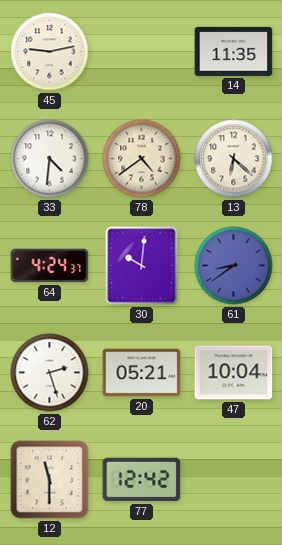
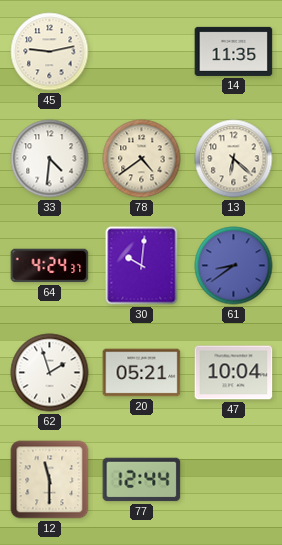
62: 2:27 -> 1:57 (50, 373)
77: 12:42 -> 12:44 (142, 480)
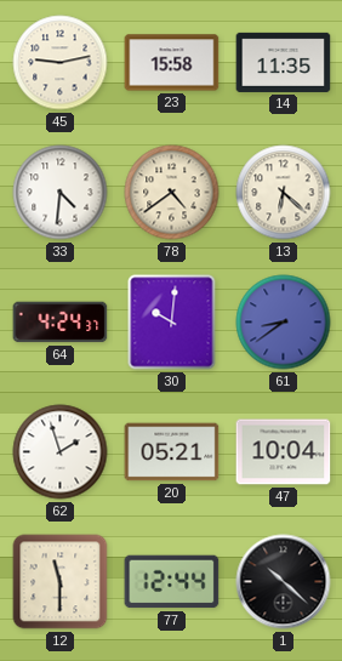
23: none -> 15:58 (172, 63)
1: none -> 10:22 (284, 582)
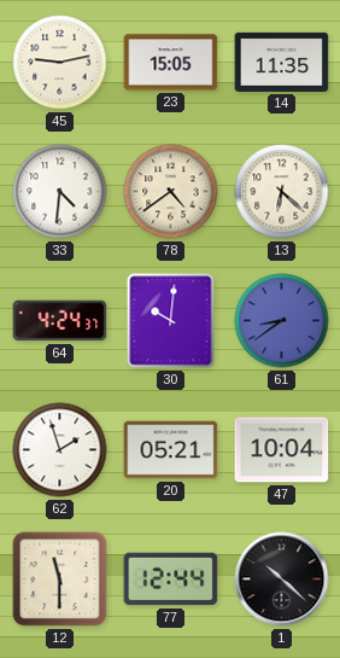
23: 15:58 -> 15:05 (171, 63)
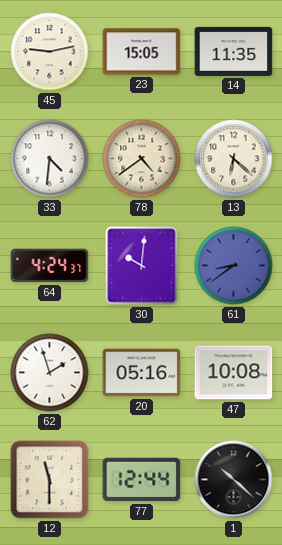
20: 05:21 -> 05:16 (142, 373)
47: 10:04 -> 10:08 (234, 373)
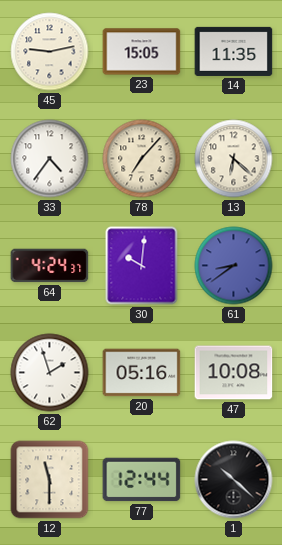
33: 4:31 -> 4:36 (50, 159)
78: 4:39 -> 7:07 (142, 159)
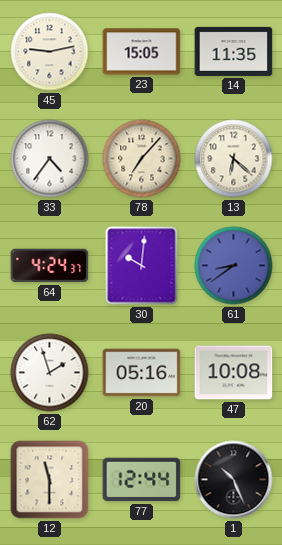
1: 10:22 -> 10:26 (234, 480)
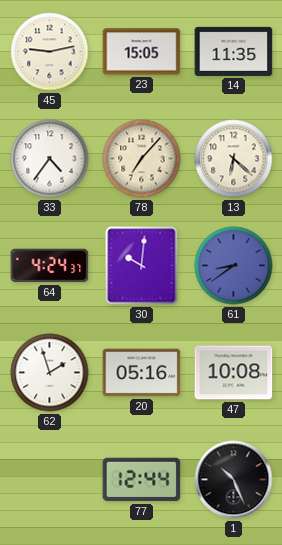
12: 11:30 -> none (50, 480)
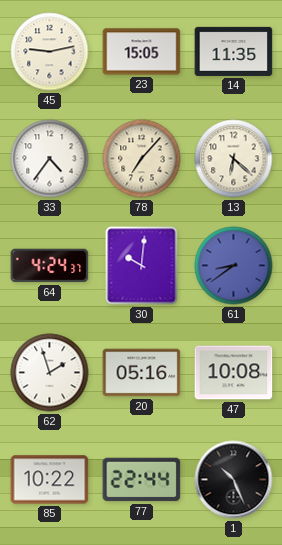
85: none -> 10:22 (50, 480)
77: 12:44 -> 22:44 (142, 480)
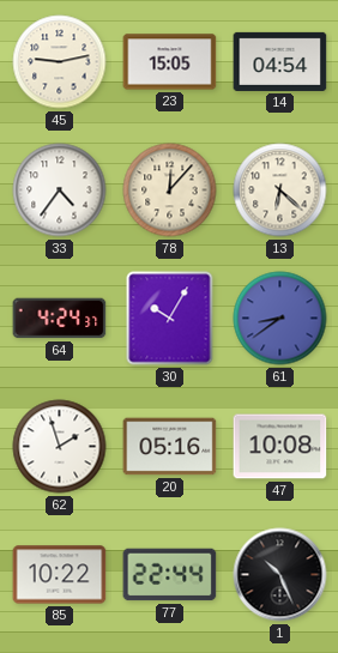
14: 11:35 -> 04:54 (280, 61)
78: 7:07 -> 12:07 (170, 191)
30: 10:01 -> 10:05 (170, 319)
